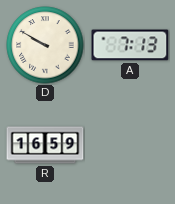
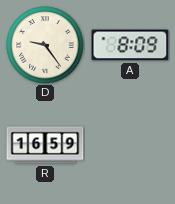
D: 9:50 -> 9:24 (45, 45)
A: 7:13 -> 8:09 (130, 45)
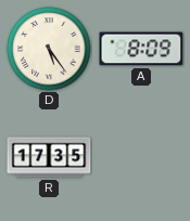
D: 9:24 -> 5:24 (49, 49)
R: 16:59 -> 17:35 (49, 157)
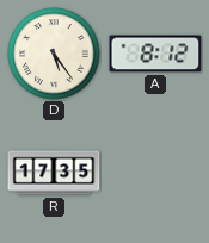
A: 8:09 -> 8:12 (155, 54)
